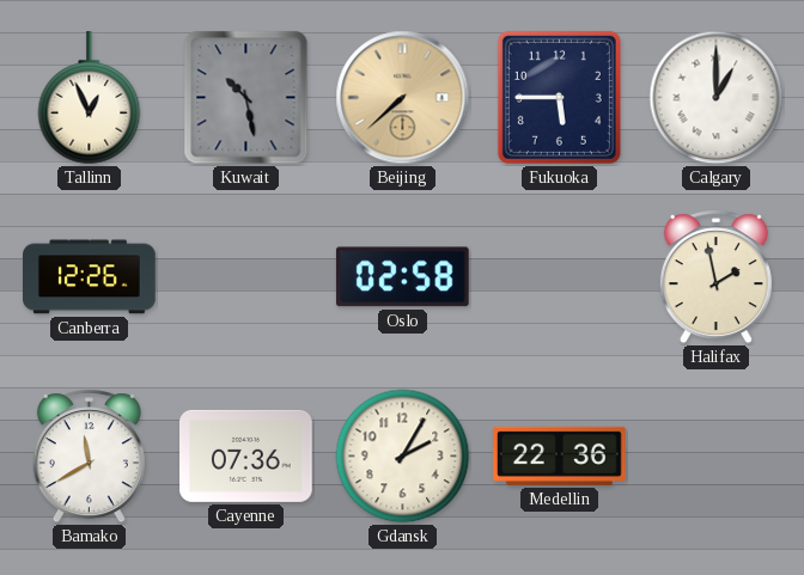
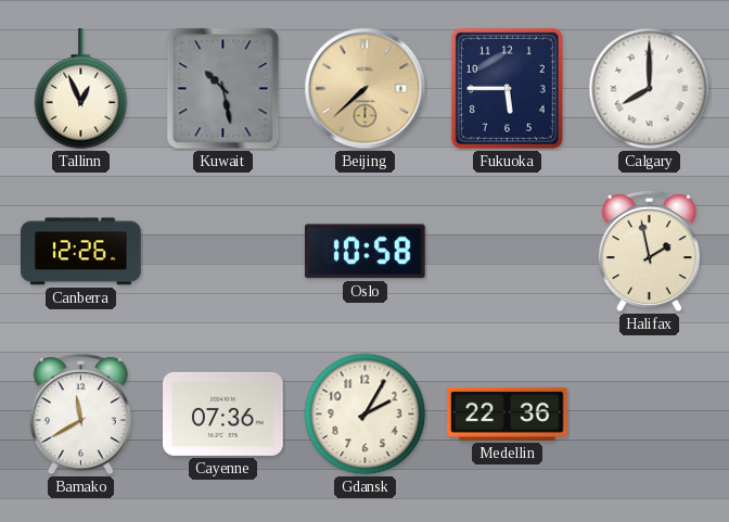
Calgary: 1:00 -> 8:00 (650, 89)
Oslo: 02:58 -> 10:58 (364, 252)
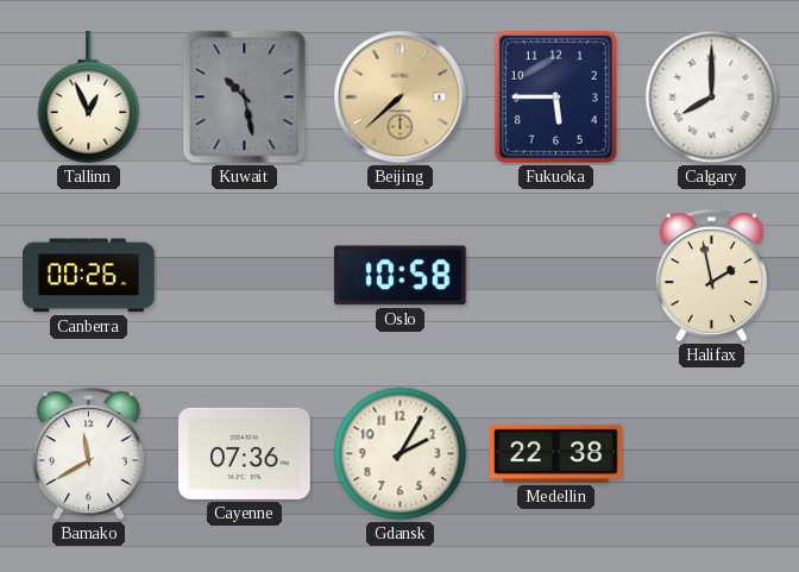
Canberra: 12:26 -> 00:26 (89, 276)
Medellin: 22:36 -> 22:38 (556, 453)
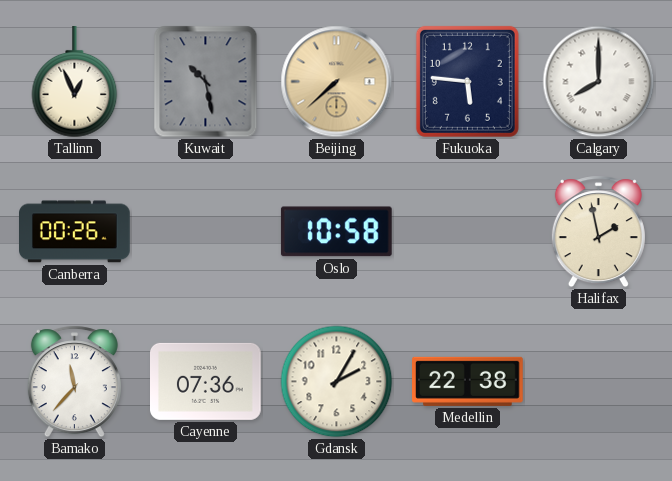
Fukuoka: 5:45 -> 5:46 (467, 81)
Bamako: 11:40 -> 11:37 (74, 382)
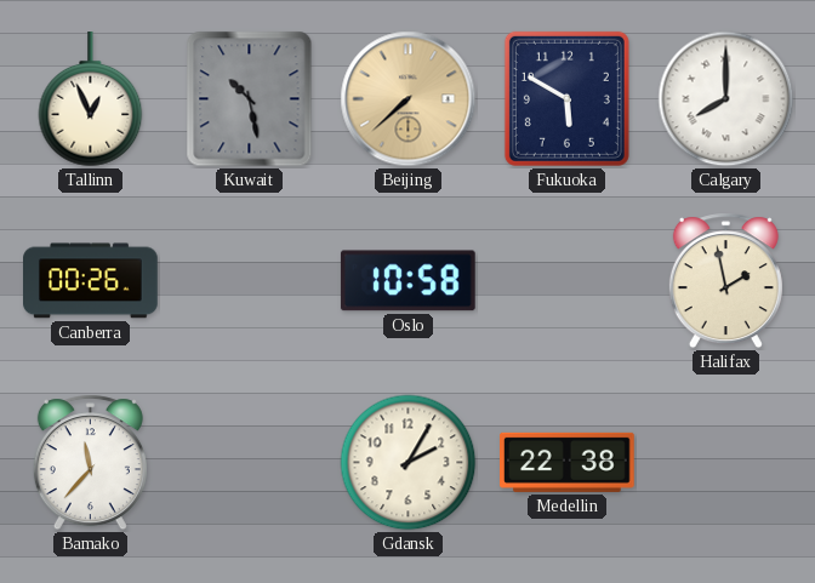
Fukuoka: 5:46 -> 5:50 (566, 98)
Cayenne: 07:36 -> none (206, 381)
